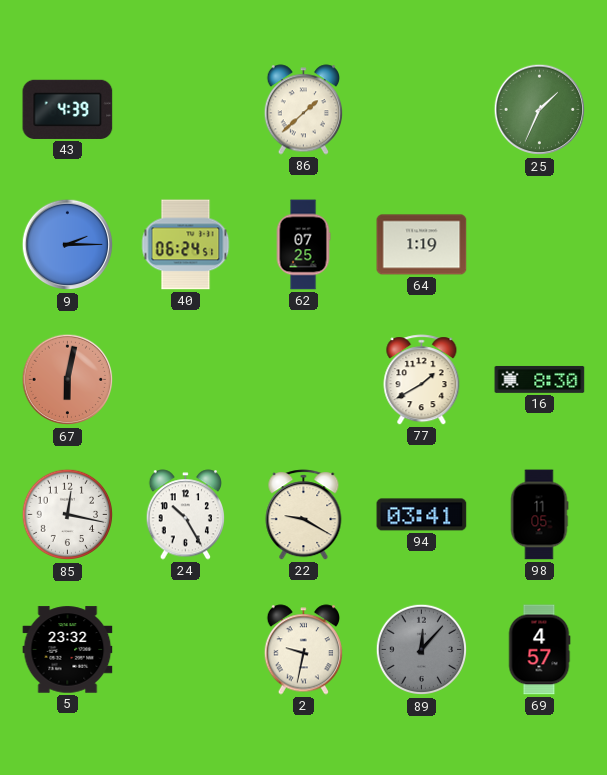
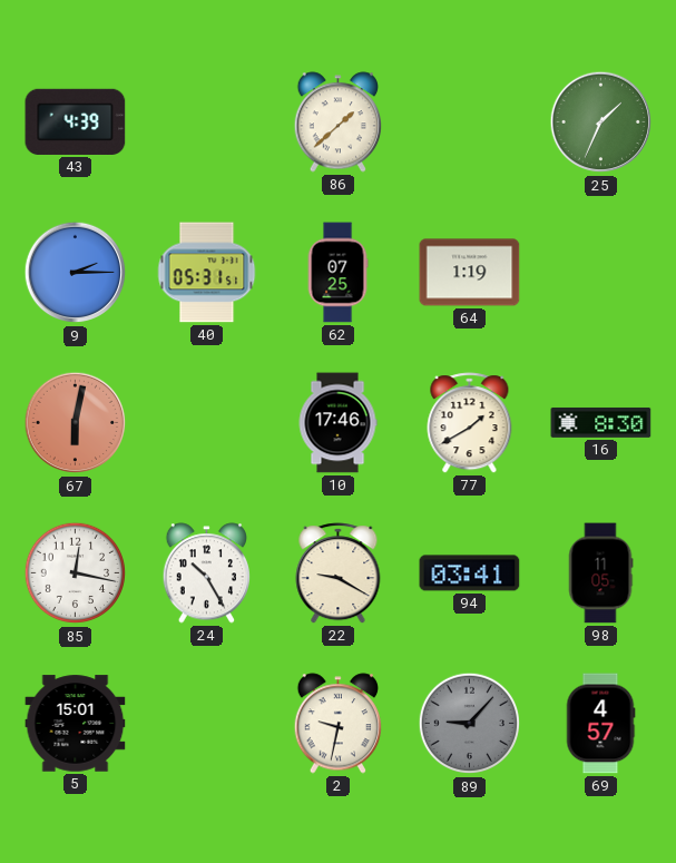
40: 06:24 -> 05:31 (207, 273)
10: none -> 17:46 (337, 423)
5: 23:32 -> 15:01 (76, 724)
89: 12:07 -> 9:07 (470, 724)
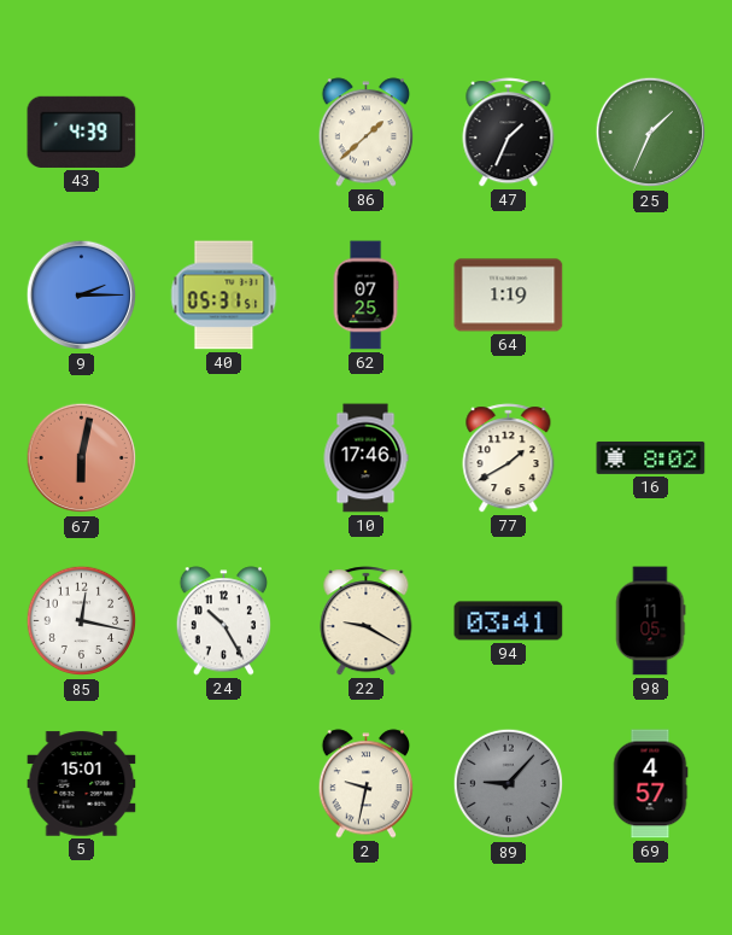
47: none -> 1:34 (509, 133)
16: 8:30 -> 8:02 (651, 457)
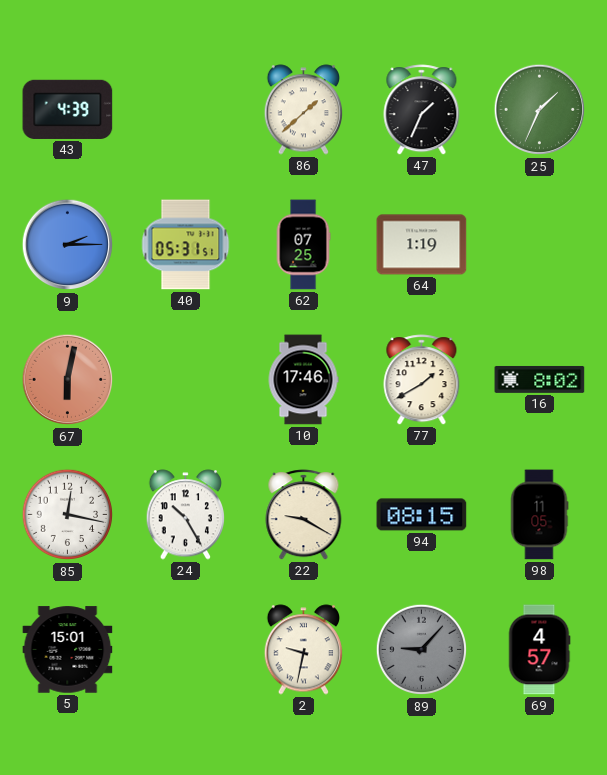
94: 03:41 -> 08:15 (422, 515)
